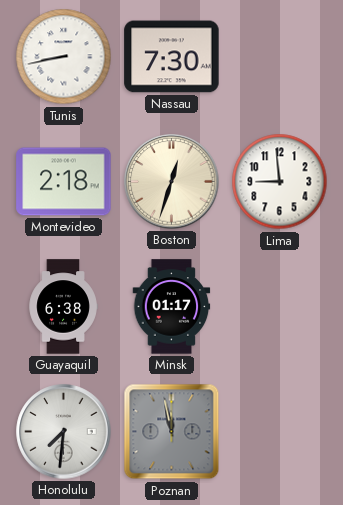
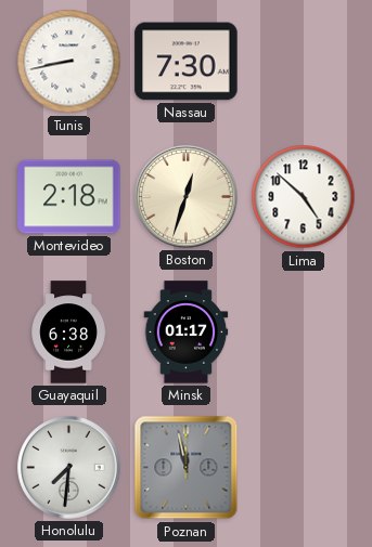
Lima: 8:59 -> 4:52 (304, 197)
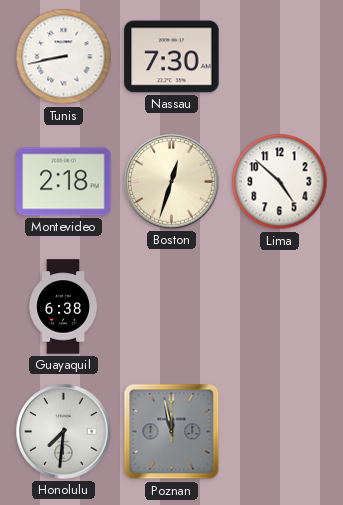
Minsk: 01:17 -> none (187, 333)
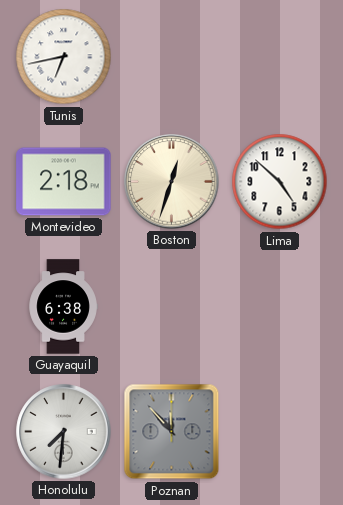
Tunis: 8:43 -> 6:43 (64, 57)
Nassau: 7:30 -> none (172, 57)
Poznan: 11:58 -> 11:53 (172, 432)
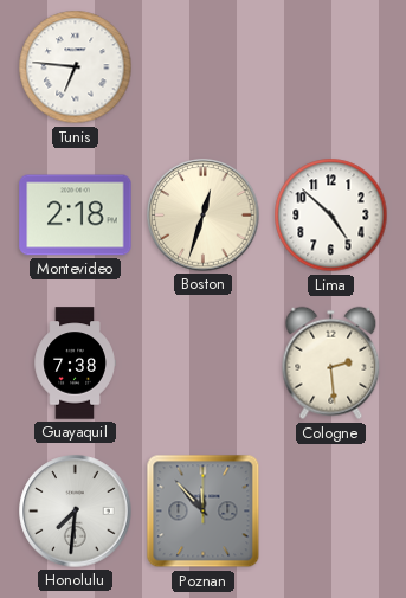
Tunis: 6:43 -> 6:46 (76, 67)
Guayaquil: 6:38 -> 7:38 (75, 364)
Cologne: none -> 2:29 (331, 364)
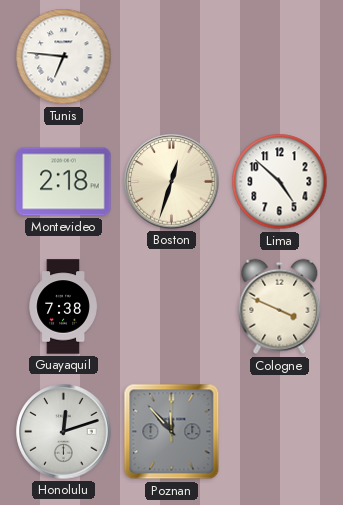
Cologne: 2:29 -> 3:49 (280, 307)
Honolulu: 7:31 -> 12:12 (64, 432)
